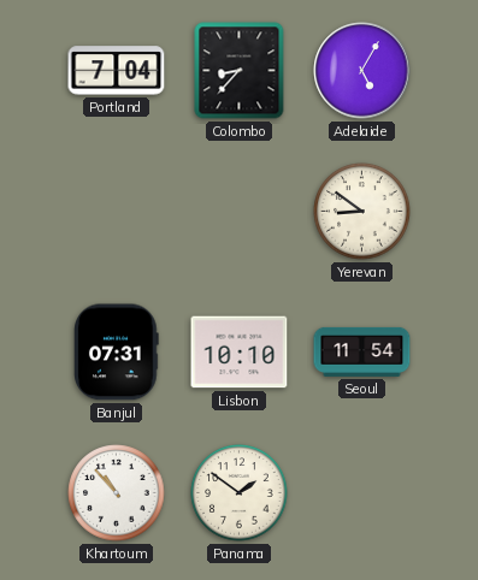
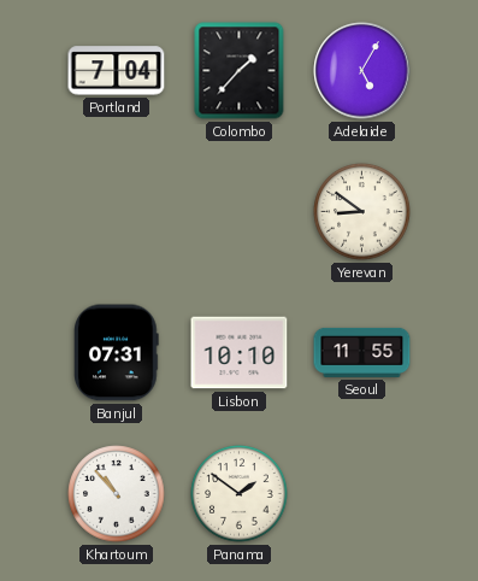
Colombo: 8:37 -> 1:37 (240, 71)
Seoul: 11:54 -> 11:55 (362, 352)
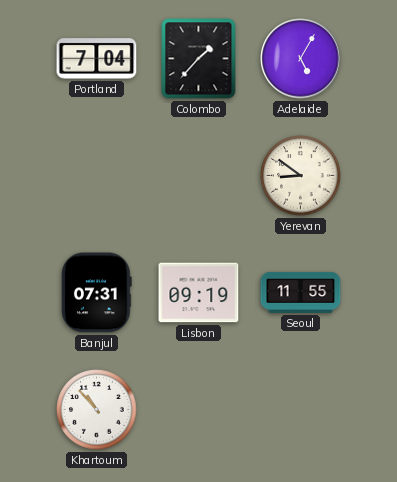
Lisbon: 10:10 -> 09:19 (199, 293)
Panama: 1:51 -> none (240, 494)
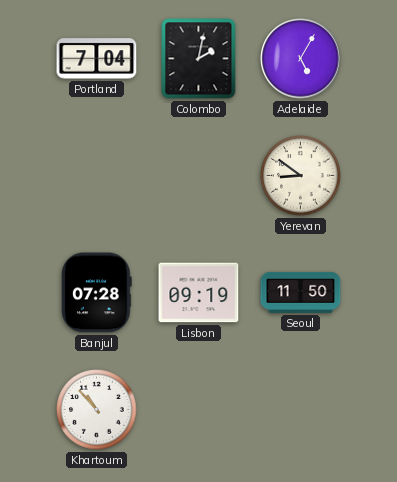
Colombo: 1:37 -> 2:02 (199, 59)
Banjul: 07:31 -> 07:28 (97, 293)
Seoul: 11:55 -> 11:50 (301, 292)
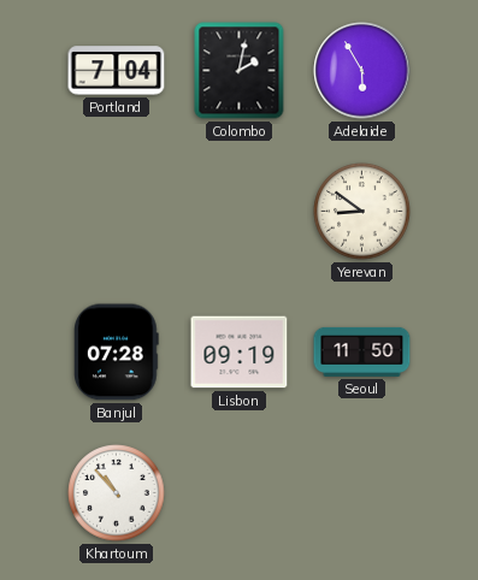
Adelaide: 5:05 -> 5:55 (362, 71)
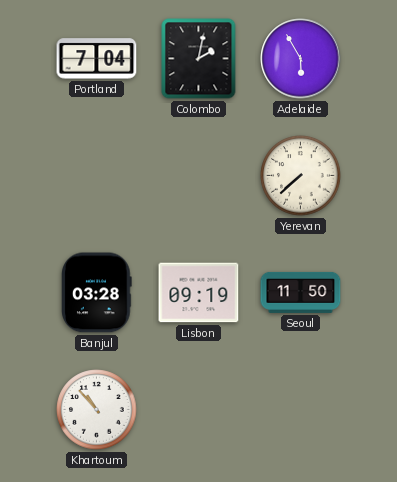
Yerevan: 8:51 -> 7:38 (301, 176)
Banjul: 07:28 -> 03:28 (97, 293)
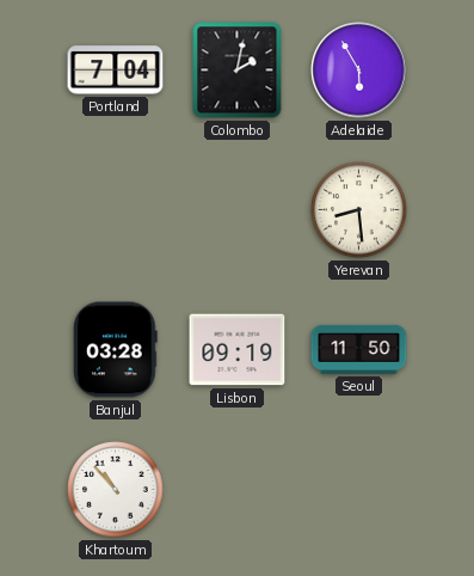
Yerevan: 7:38 -> 8:29 (359, 210)
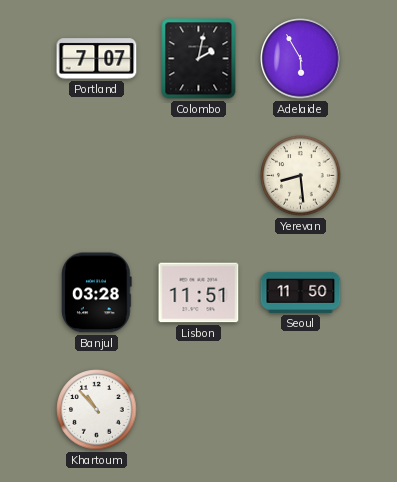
Portland: 7:04 -> 7:07 (97, 59)
Lisbon: 09:19 -> 11:51 (199, 293)
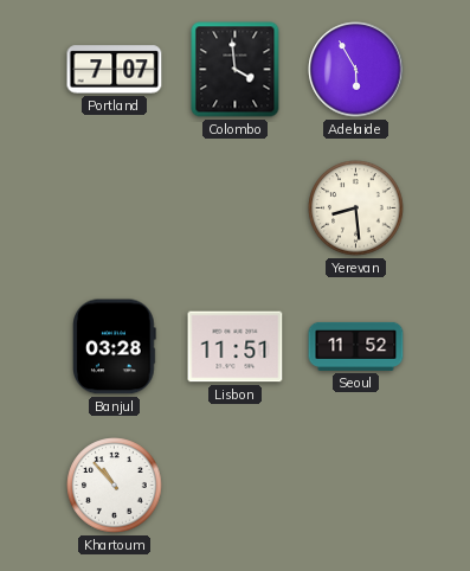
Colombo: 2:02 -> 3:59 (236, 70)
Seoul: 11:50 -> 11:52 (356, 346)
